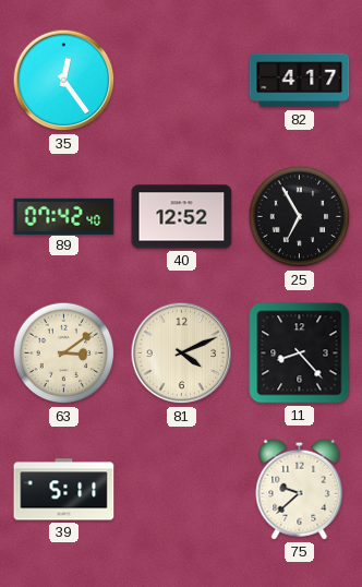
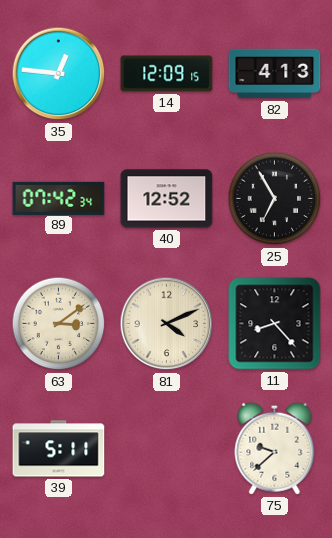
35: 12:24 -> 12:46 (59, 74)
14: none -> 12:09 (167, 74)
82: 4:17 -> 4:13 (275, 74)
89: 07:42:40 -> 07:42:34 (59, 198)
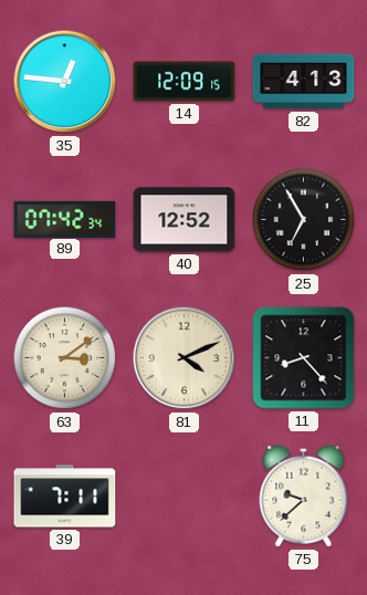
39: 5:11 -> 7:11 (65, 497)
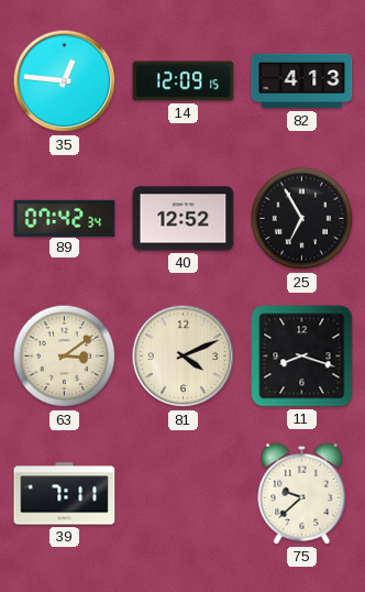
11: 8:23 -> 8:18 (302, 357)
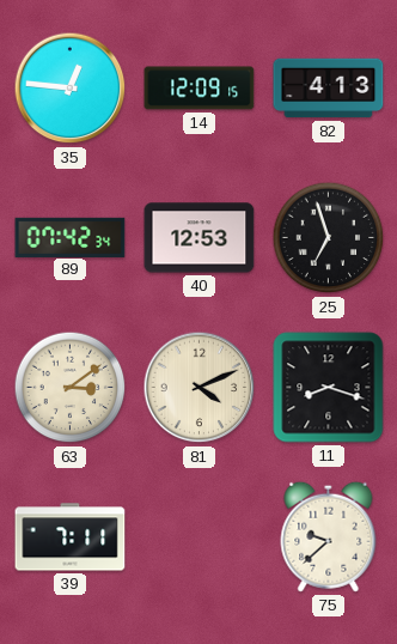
40: 12:52 -> 12:53 (200, 238)
25: 6:55 -> 6:57 (329, 238)
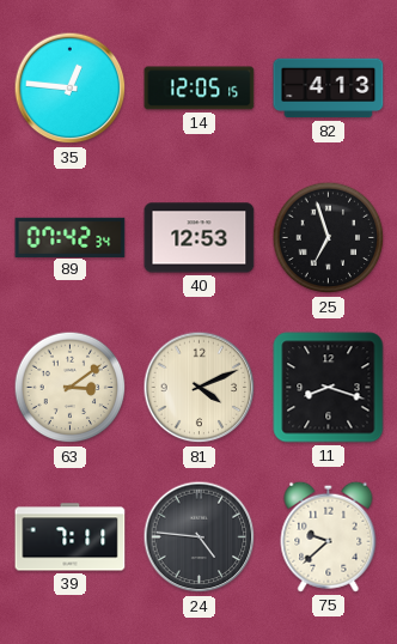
14: 12:09 -> 12:05 (200, 89)
24: none -> 4:46 (200, 537)
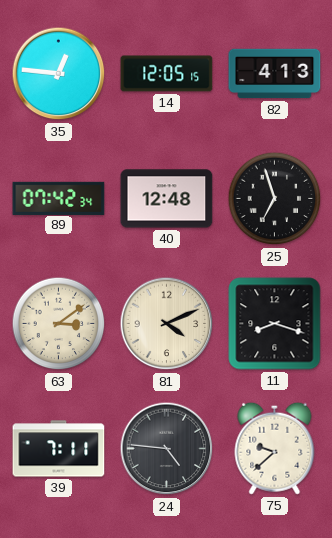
40: 12:53 -> 12:48 (167, 199)
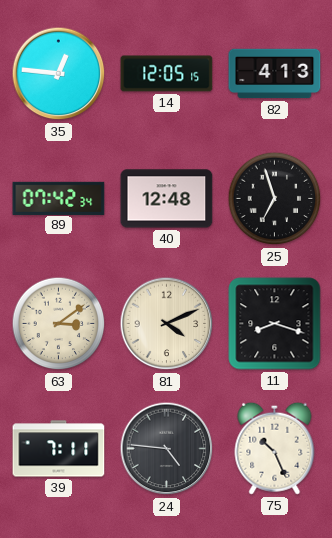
75: 9:38 -> 10:26 (275, 448)
